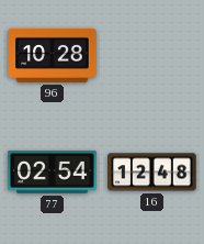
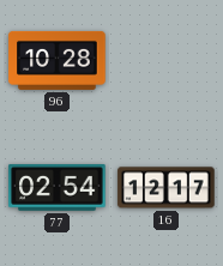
16: 12:48 -> 12:17 (167, 188)
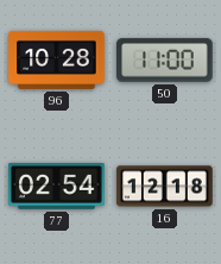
50: none -> 11:00 (165, 61)
16: 12:17 -> 12:18 (165, 187)
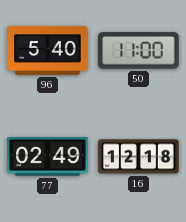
96: 10:28 -> 5:40 (48, 50)
77: 02:54 -> 02:49 (48, 157)
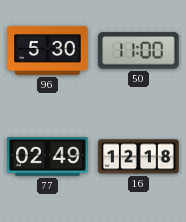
96: 5:40 -> 5:30 (48, 50)
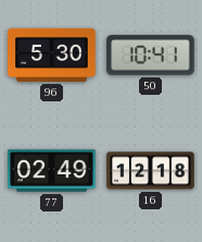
50: 11:00 -> 10:41 (151, 56)
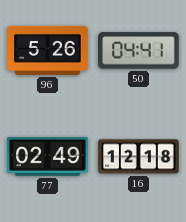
96: 5:30 -> 5:26 (48, 50)
50: 10:41 -> 04:41 (139, 51)
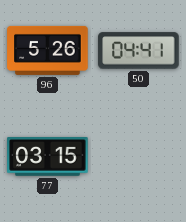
77: 02:49 -> 03:15 (48, 157)
16: 12:18 -> none (139, 157)
